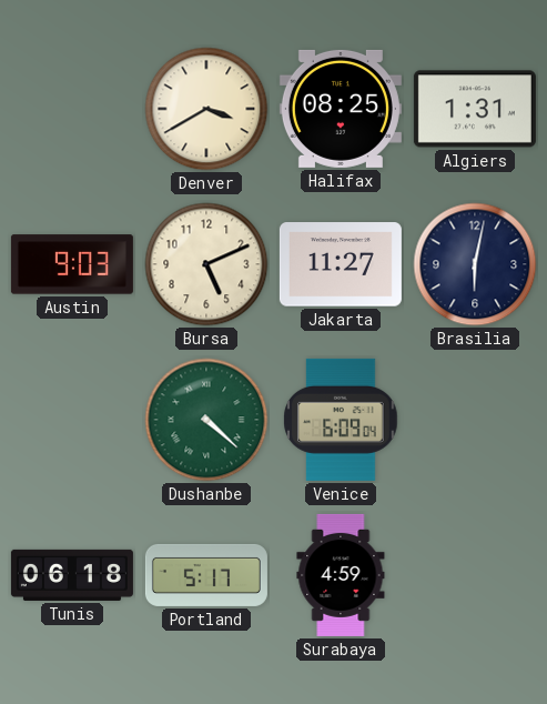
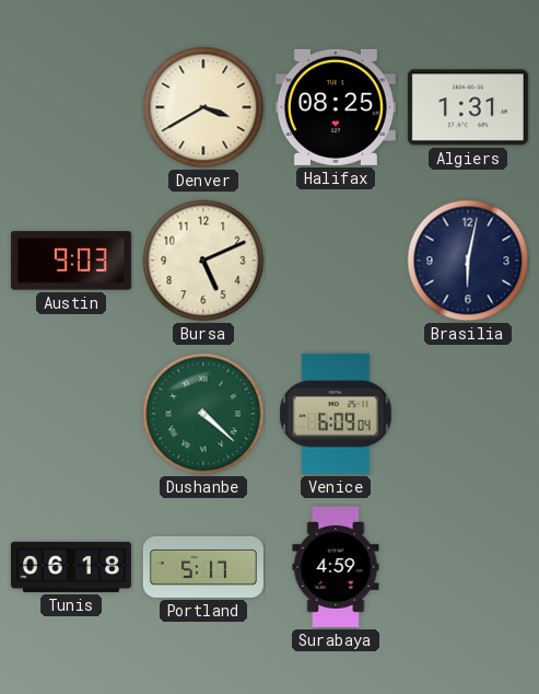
Jakarta: 11:27 -> none (341, 264)
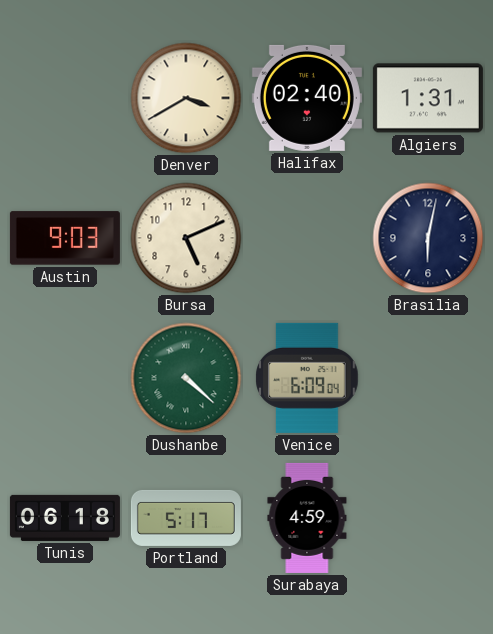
Halifax: 08:25 -> 02:40 (307, 98)
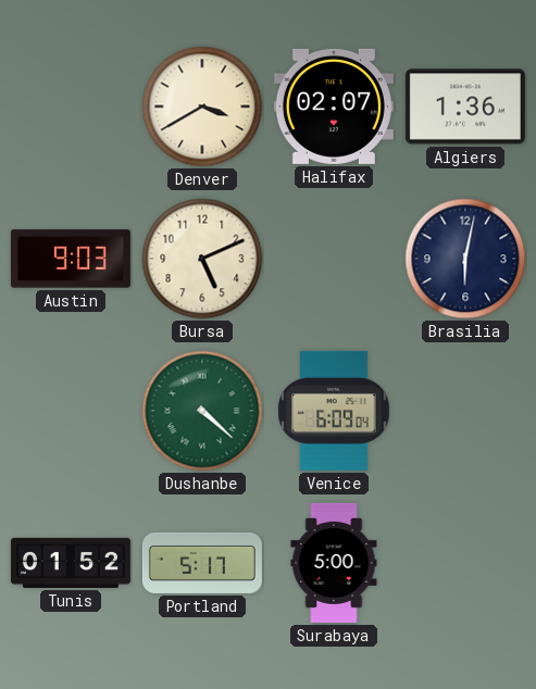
Halifax: 02:40 -> 02:07 (334, 107)
Algiers: 1:31 -> 1:36 (465, 107)
Tunis: 06:18 -> 01:52 (71, 563)
Surabaya: 4:59 -> 5:00 (334, 563)
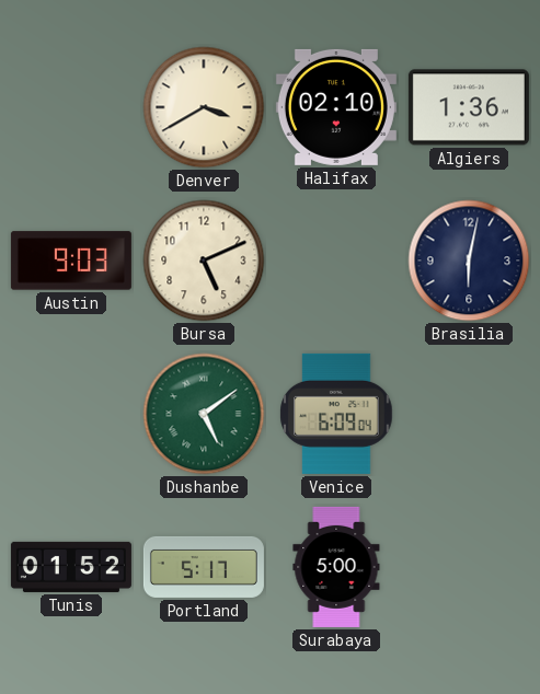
Halifax: 02:07 -> 02:10 (336, 107)
Dushanbe: 4:22 -> 5:09 (204, 414)
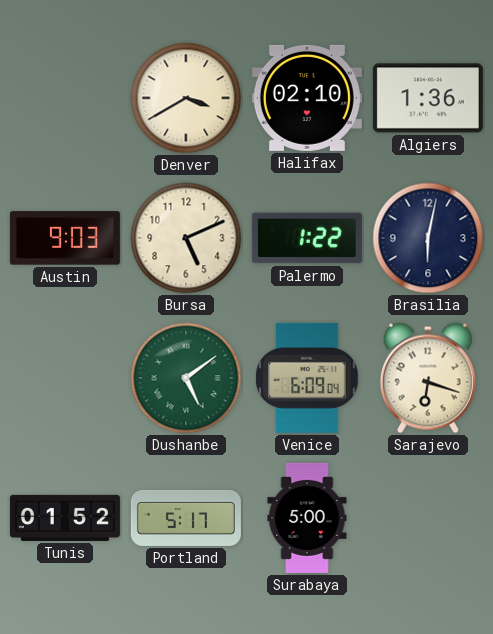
Palermo: none -> 1:22 (307, 238)
Sarajevo: none -> 6:18 (428, 378)
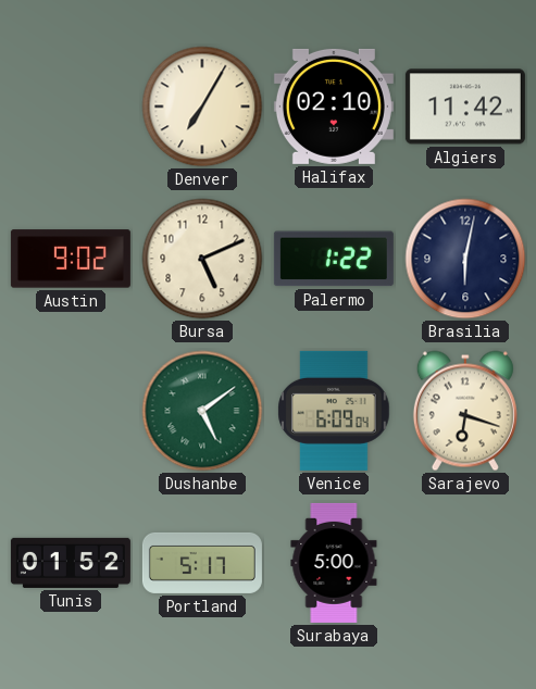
Denver: 3:40 -> 7:05 (202, 107)
Algiers: 1:36 -> 11:42 (465, 107)
Austin: 9:03 -> 9:02 (71, 259)
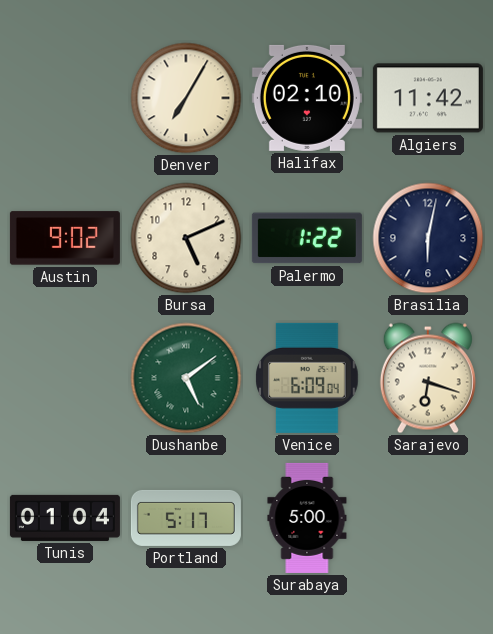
Tunis: 01:52 -> 01:04 (65, 518)
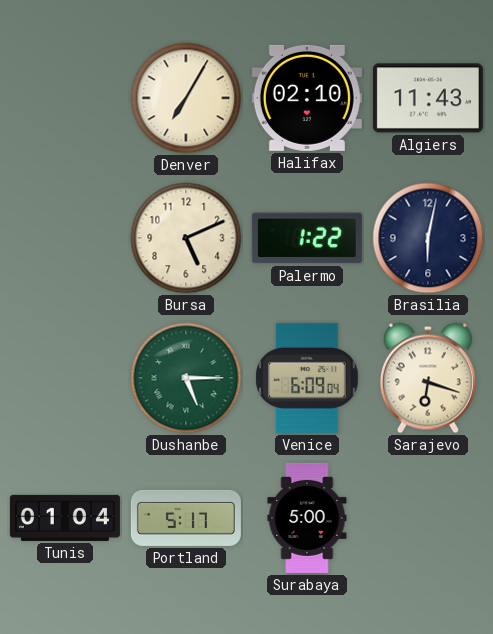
Algiers: 11:42 -> 11:43 (428, 98)
Austin: 9:02 -> none (65, 238)
Dushanbe: 5:09 -> 5:15 (186, 378)
